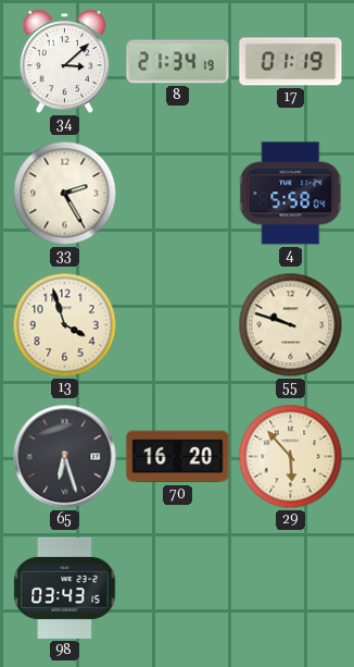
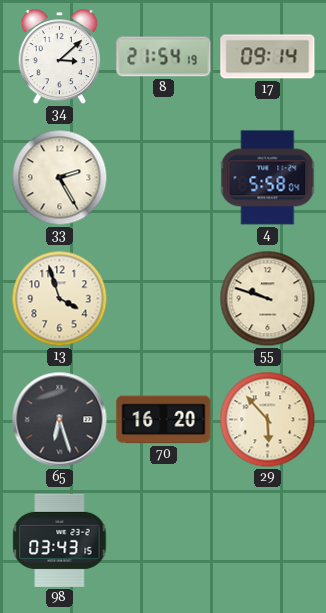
8: 21:34 -> 21:54 (164, 57)
17: 01:19 -> 09:14 (268, 57)
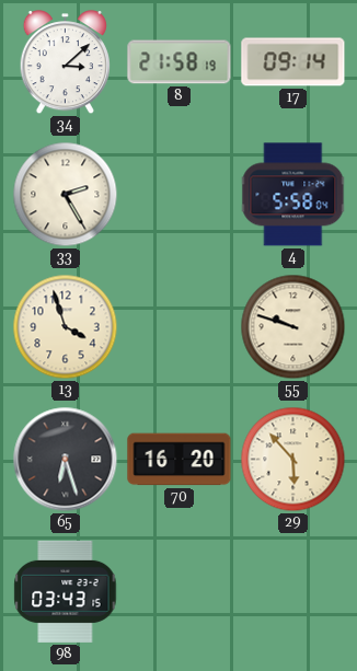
8: 21:54 -> 21:58 (180, 62)
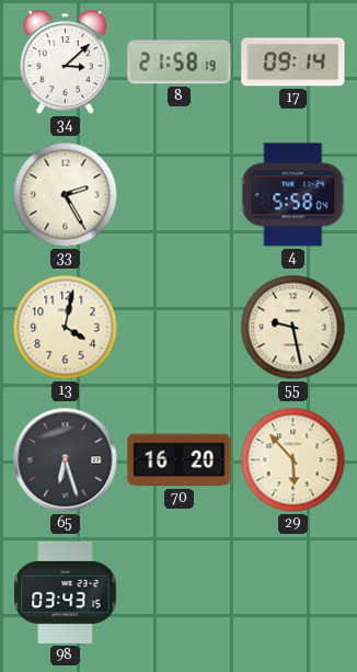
13: 3:57 -> 4:02 (66, 328)
55: 9:48 -> 9:28 (293, 328)
